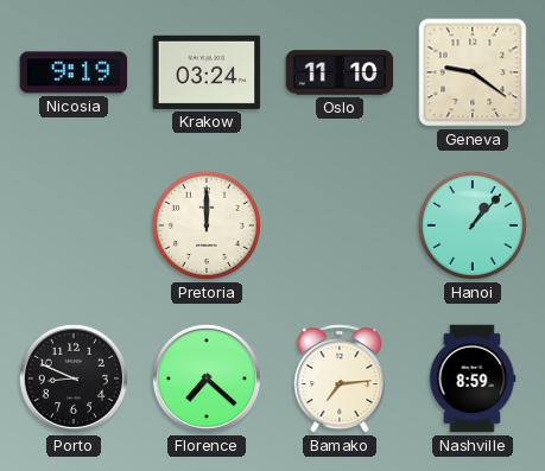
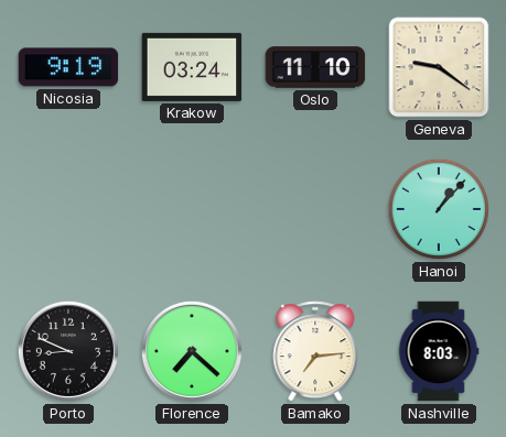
Pretoria: 12:00 -> none (207, 225)
Nashville: 8:59 -> 8:03 (439, 351)
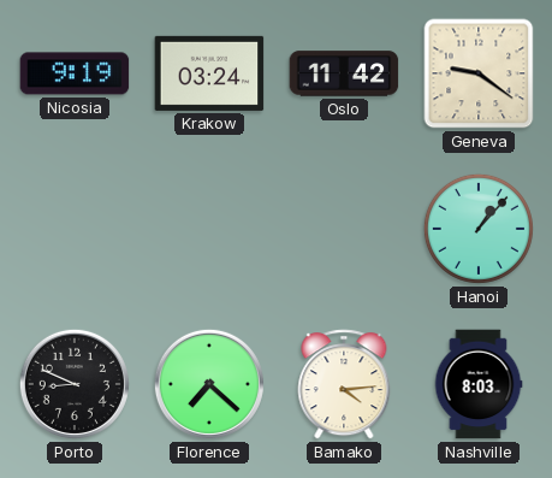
Oslo: 11:10 -> 11:42 (344, 73)
Bamako: 7:14 -> 4:14 (344, 384)
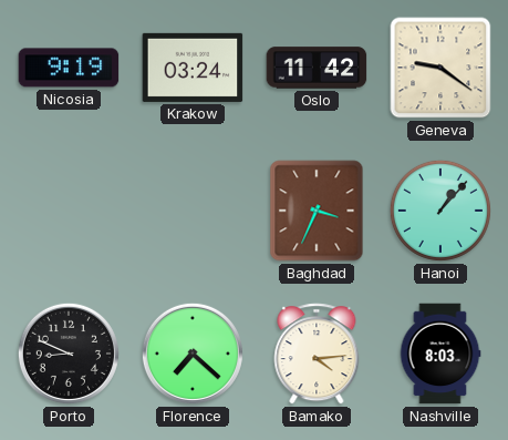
Baghdad: none -> 3:34 (317, 211)
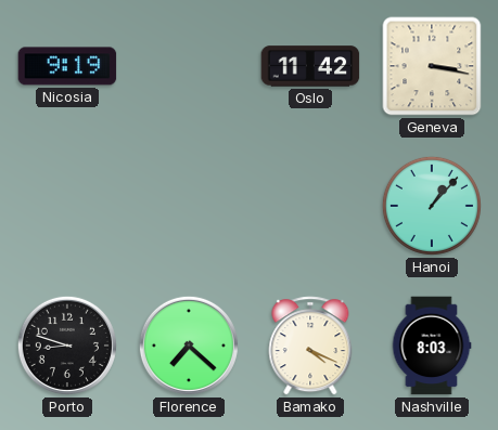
Krakow: 03:24 -> none (193, 68)
Geneva: 9:21 -> 3:17 (432, 66)
Baghdad: 3:34 -> none (317, 211)
Porto: 8:49 -> 8:48 (67, 346)
Bamako: 4:14 -> 4:19 (310, 346)
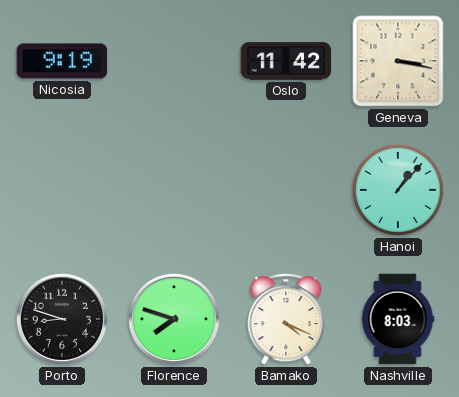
Florence: 7:22 -> 7:48 (174, 319)
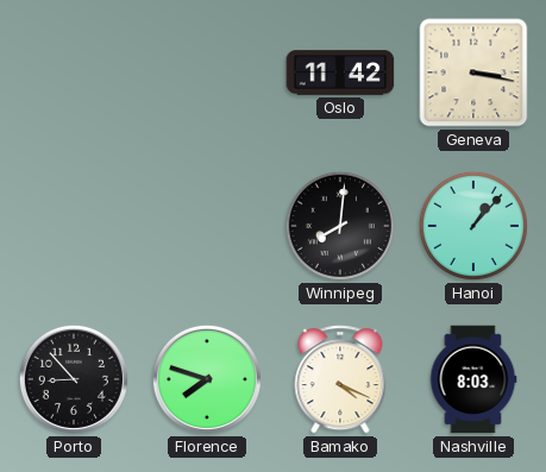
Nicosia: 9:19 -> none (62, 61)
Winnipeg: none -> 8:01 (340, 226)
Porto: 8:48 -> 8:53 (74, 379)
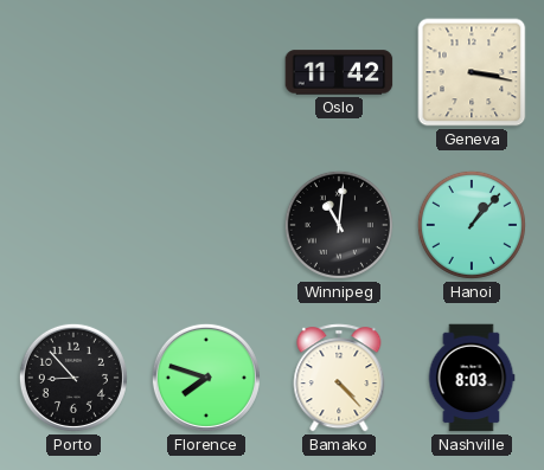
Winnipeg: 8:01 -> 11:01 (339, 225)
Bamako: 4:19 -> 4:23 (339, 378)
